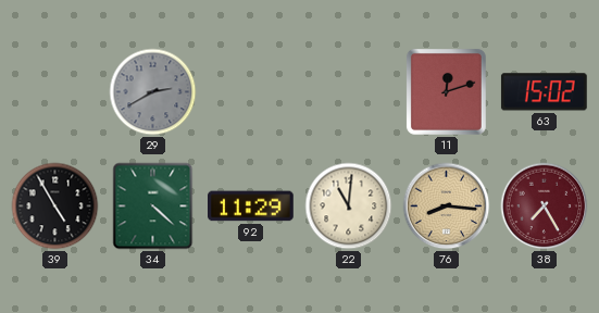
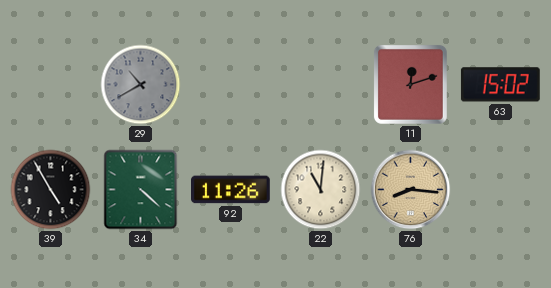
29: 2:40 -> 10:40 (141, 85)
92: 11:29 -> 11:26 (231, 190)
38: 7:25 -> none (545, 206)
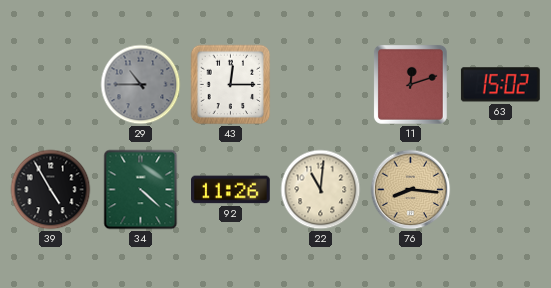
29: 10:40 -> 10:45 (141, 85)
43: none -> 12:15 (231, 85)
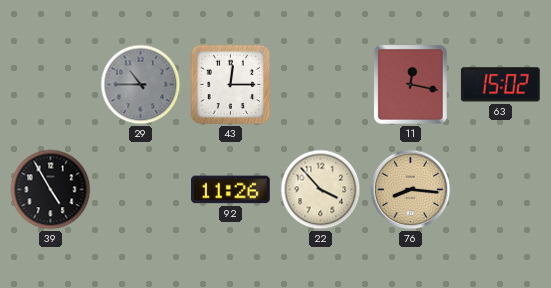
11: 12:12 -> 12:17 (410, 84)
34: 4:22 -> none (141, 190)
22: 11:01 -> 3:53 (321, 190)
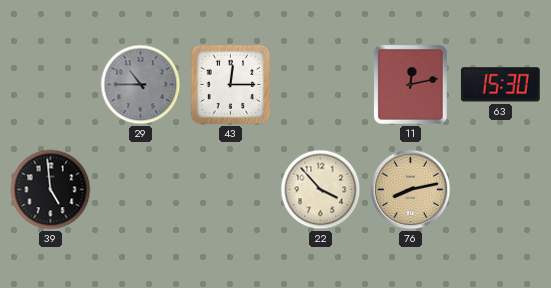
11: 12:17 -> 12:13 (410, 84)
63: 15:02 -> 15:30 (500, 85)
39: 4:55 -> 4:59 (51, 190)
92: 11:26 -> none (231, 190)
76: 8:16 -> 8:13 (411, 190)
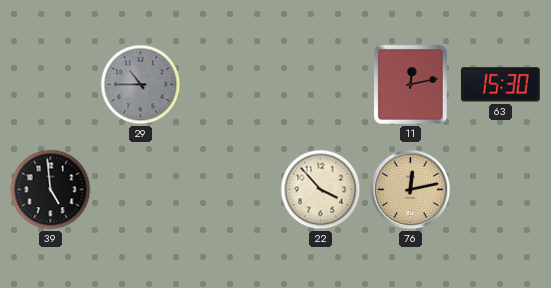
43: 12:15 -> none (231, 85)
76: 8:13 -> 12:13 (411, 190)
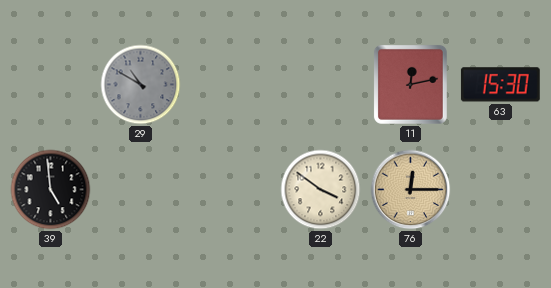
29: 10:45 -> 10:50 (141, 85)
22: 3:53 -> 3:51 (321, 190)
76: 12:13 -> 12:15 (411, 190)
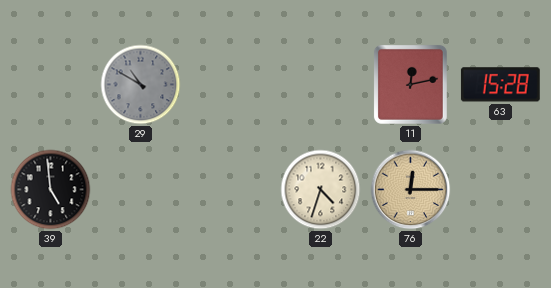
63: 15:30 -> 15:28 (500, 85)
22: 3:51 -> 4:33 (321, 190)
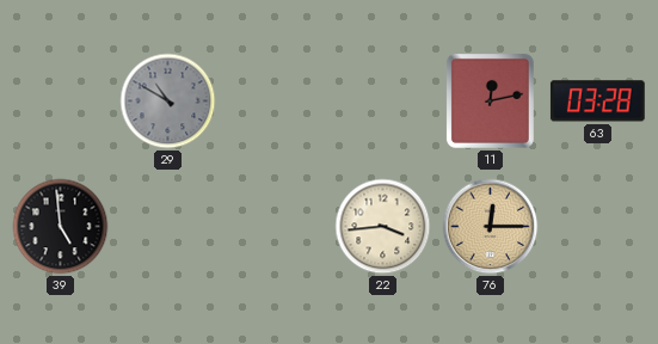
63: 15:28 -> 03:28 (597, 102)
22: 4:33 -> 3:44 (383, 227)
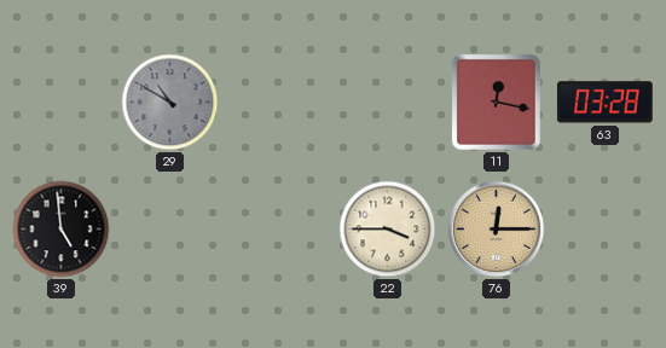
11: 12:13 -> 12:17 (496, 101)
22: 3:44 -> 3:45 (388, 230)
